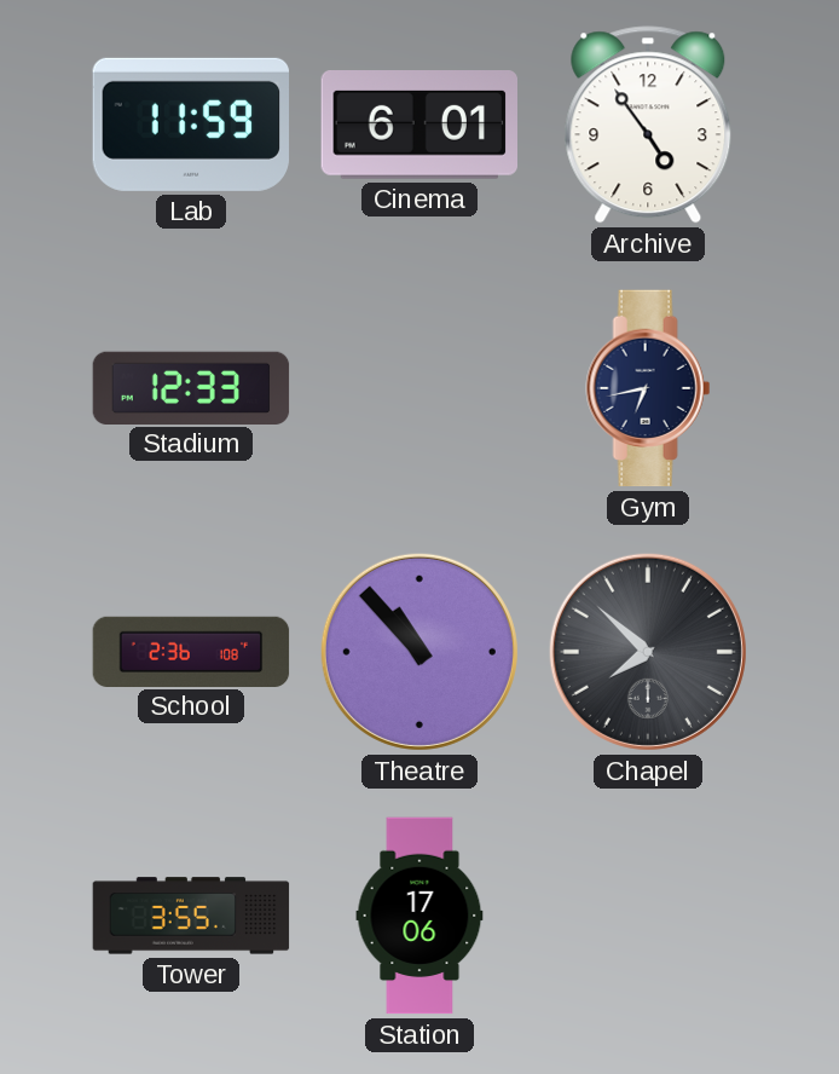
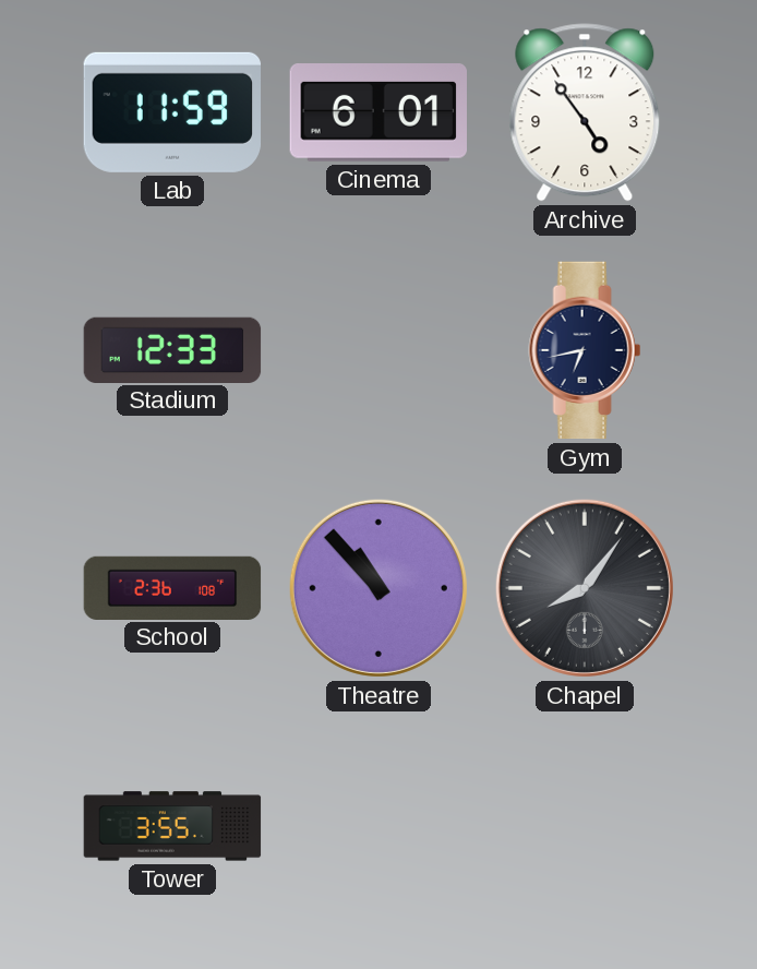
Chapel: 7:52 -> 8:06 (585, 588)
Station: 17:06 -> none (419, 916)
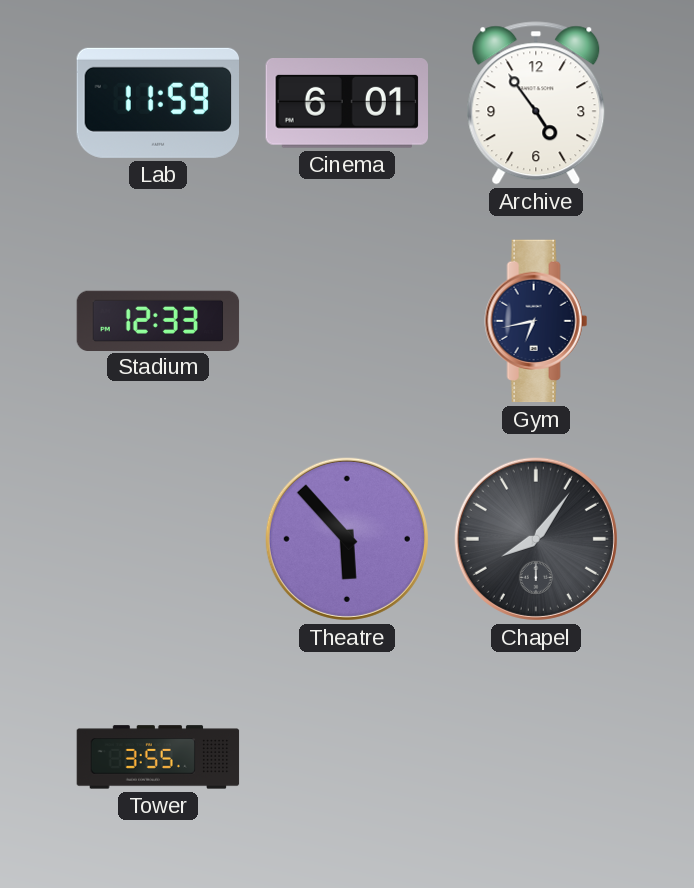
School: 2:36 -> none (172, 587)
Theatre: 10:53 -> 5:53 (347, 539)
